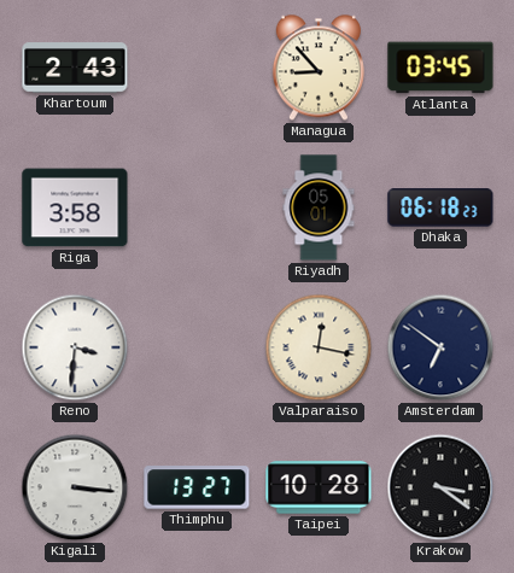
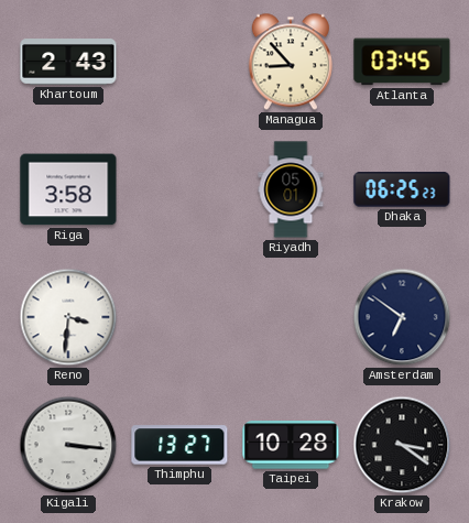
Dhaka: 06:18 -> 06:25 (402, 189)
Valparaiso: 12:17 -> none (319, 347)
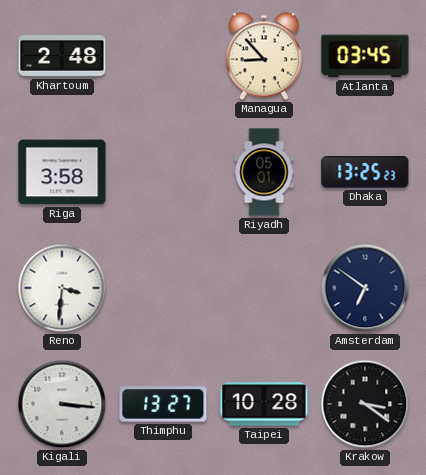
Khartoum: 2:43 -> 2:48 (62, 56)
Dhaka: 06:25 -> 13:25 (365, 172)
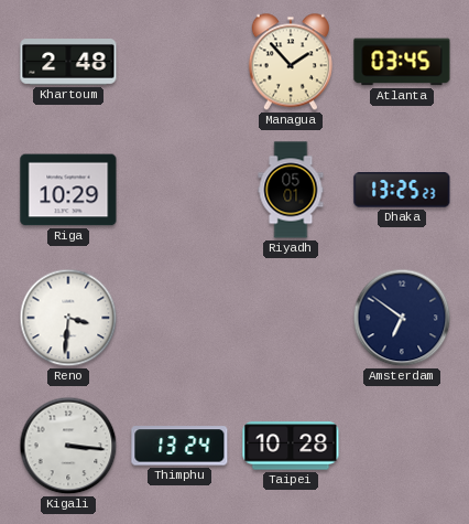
Managua: 8:53 -> 1:53 (291, 62)
Riga: 3:58 -> 10:29 (68, 190)
Thimphu: 13:27 -> 13:24 (179, 446)
Krakow: 3:21 -> none (365, 404)
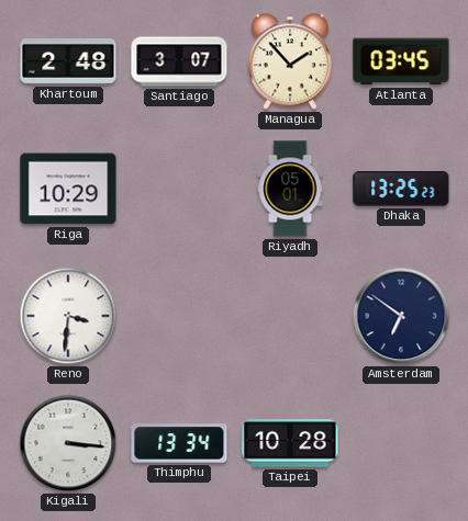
Santiago: none -> 3:07 (179, 61)
Thimphu: 13:24 -> 13:34 (179, 443)
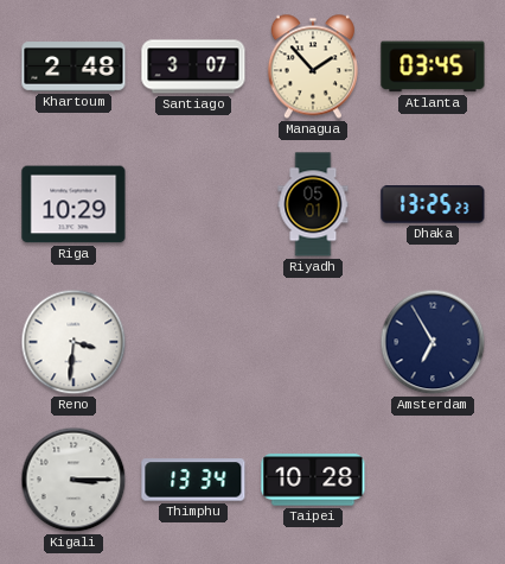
Amsterdam: 6:51 -> 6:55 (433, 342)
Kigali: 3:16 -> 3:15 (73, 480)
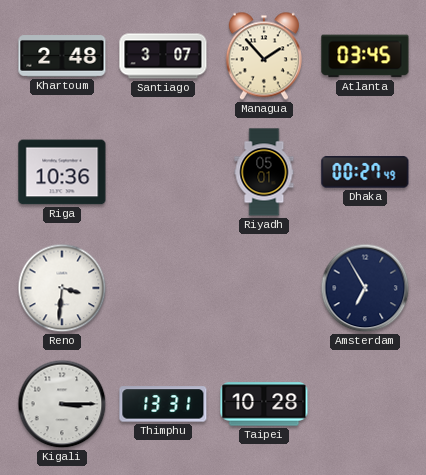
Riga: 10:29 -> 10:36 (62, 172)
Dhaka: 13:25 -> 00:27 (365, 172)
Thimphu: 13:34 -> 13:31 (163, 404)
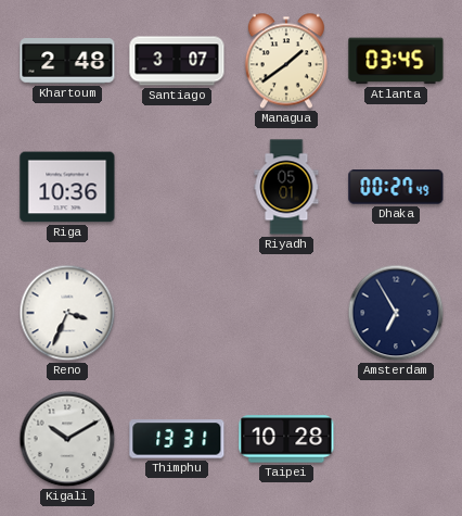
Managua: 1:53 -> 1:39 (286, 61)
Reno: 3:31 -> 3:34 (67, 313)
Kigali: 3:15 -> 10:10 (67, 439)
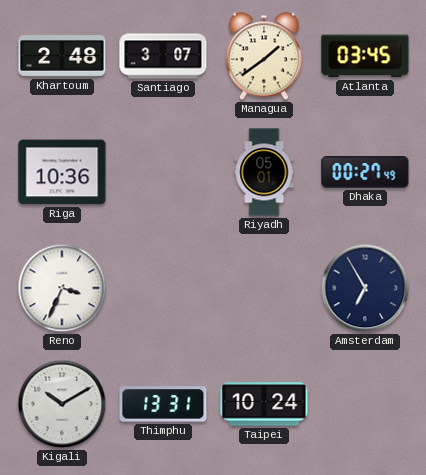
Taipei: 10:28 -> 10:24 (264, 404)
